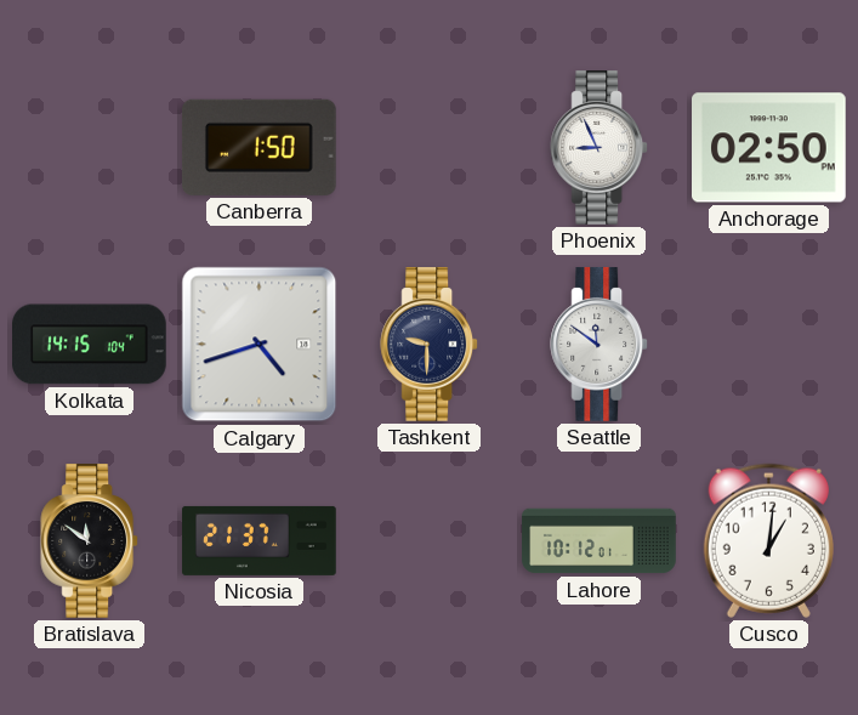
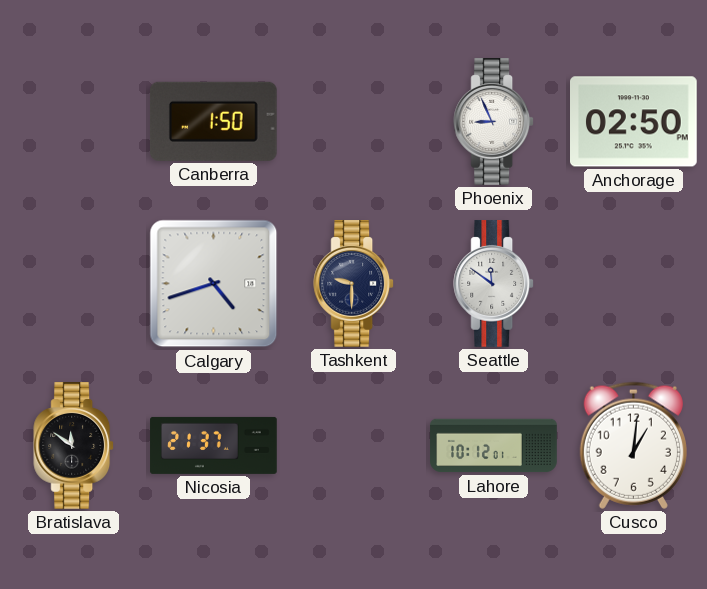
Kolkata: 14:15 -> none (90, 345)
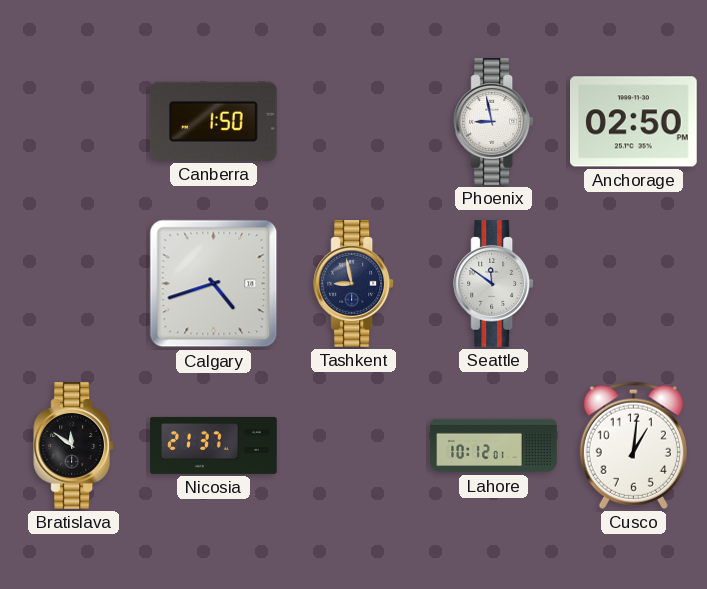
Phoenix: 8:56 -> 8:58 (494, 122)
Tashkent: 9:30 -> 8:58 (354, 284)
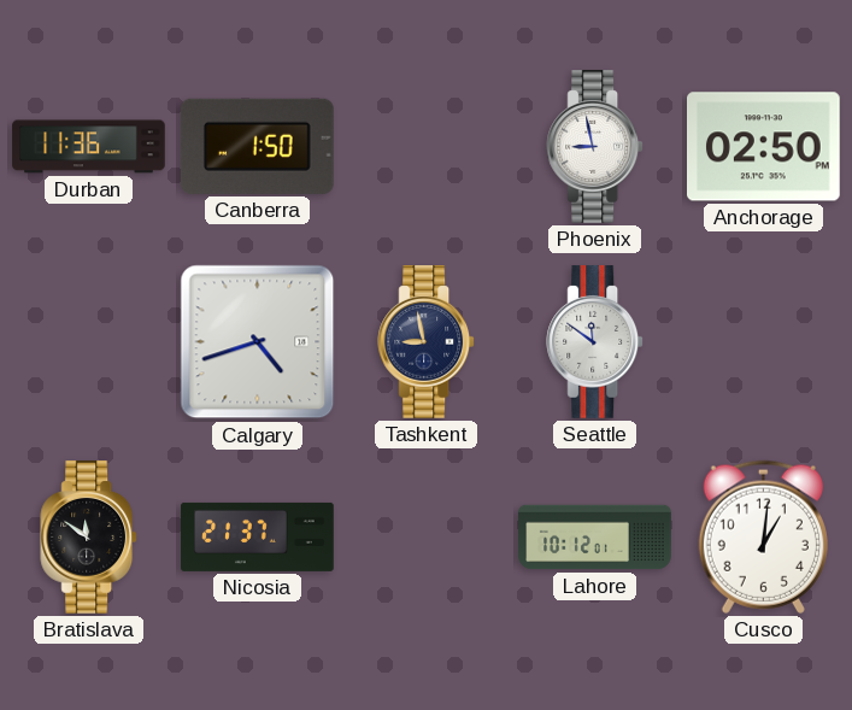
Durban: none -> 11:36 (89, 147)
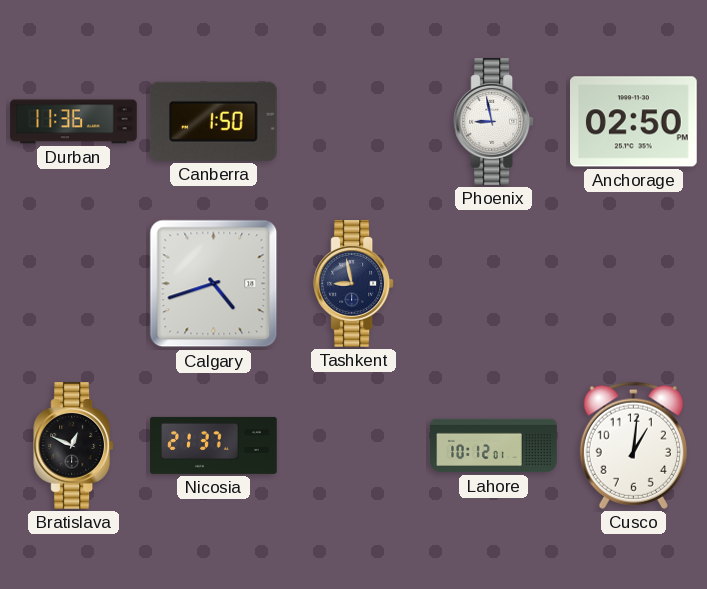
Seattle: 11:51 -> none (595, 342)
Bratislava: 11:51 -> 12:49 (74, 446)
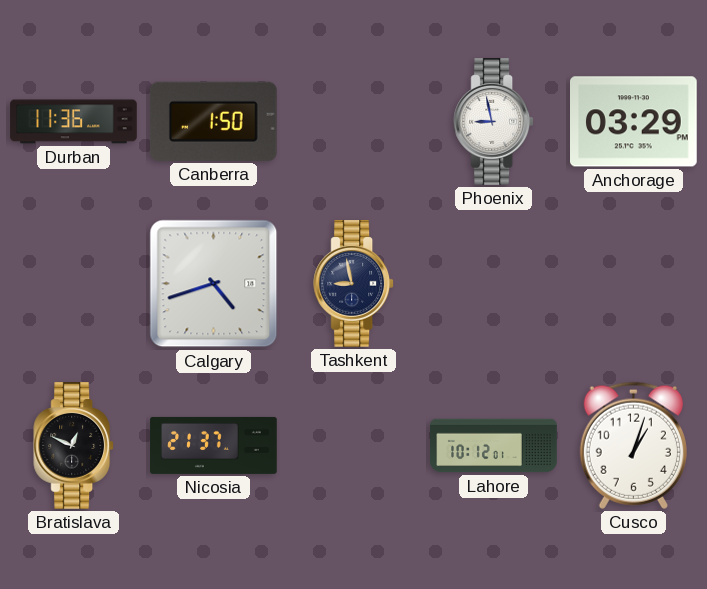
Anchorage: 02:50 -> 03:29 (634, 122)
Cusco: 1:01 -> 1:03 (633, 445)
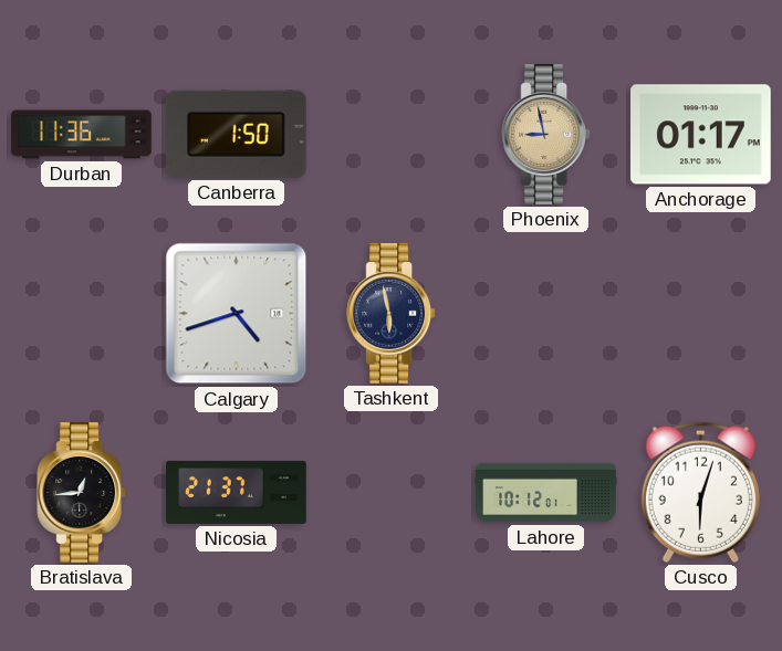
Phoenix dial: white -> champagne (546, 135)
Anchorage: 03:29 -> 01:17 (701, 135)
Tashkent: 8:58 -> 5:58 (392, 314)
Bratislava: 12:49 -> 12:44 (82, 493)
Cusco: 1:03 -> 6:03 (700, 492)
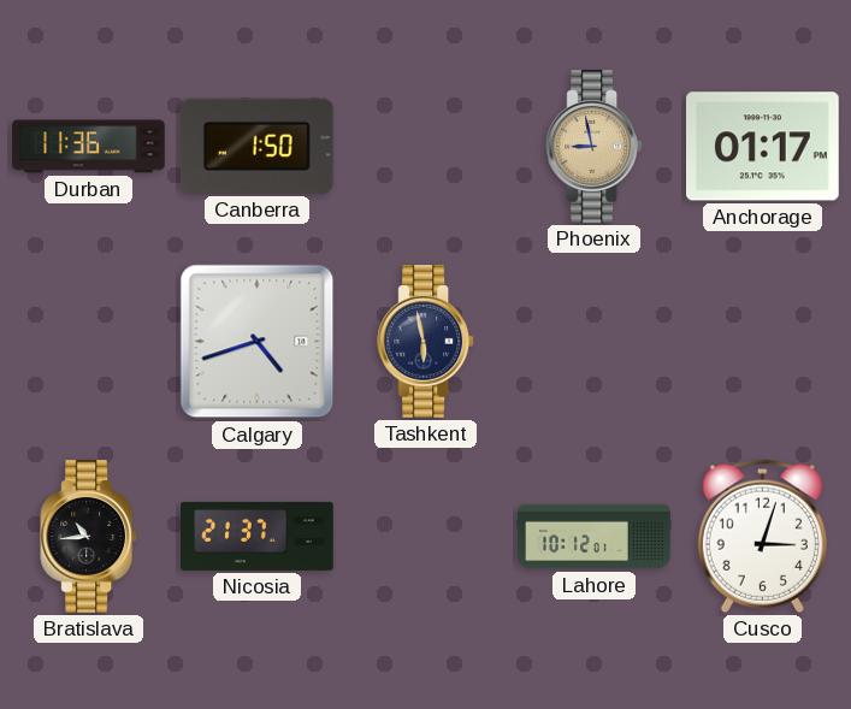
Bratislava: 12:44 -> 10:44 (89, 537)
Cusco: 6:03 -> 3:03 (762, 536)
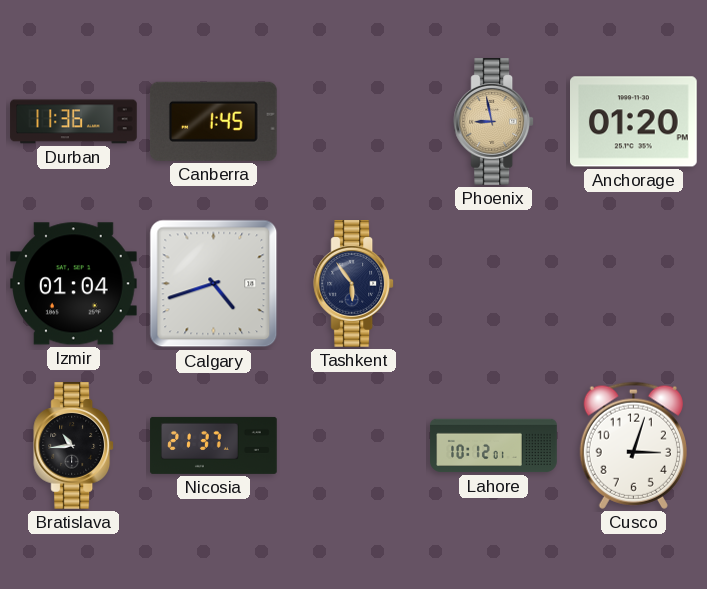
Canberra: 1:50 -> 1:45 (213, 121)
Anchorage: 01:17 -> 01:20 (634, 122)
Izmir: none -> 01:04 (74, 284)
Tashkent: 5:58 -> 5:54 (354, 284)
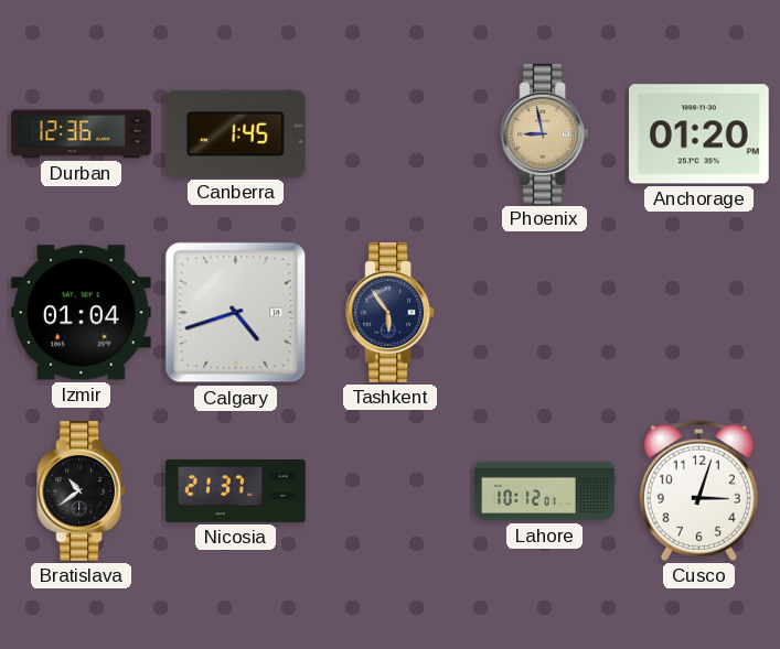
Durban: 11:36 -> 12:36 (82, 134)
Bratislava: 10:44 -> 10:39 (82, 491)
